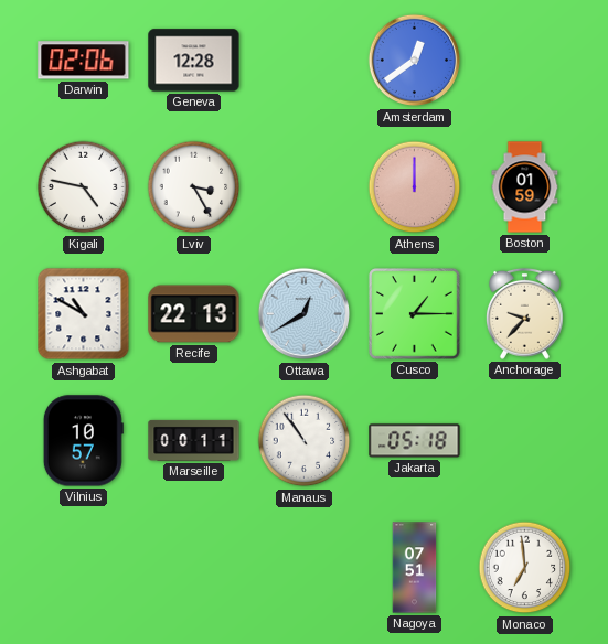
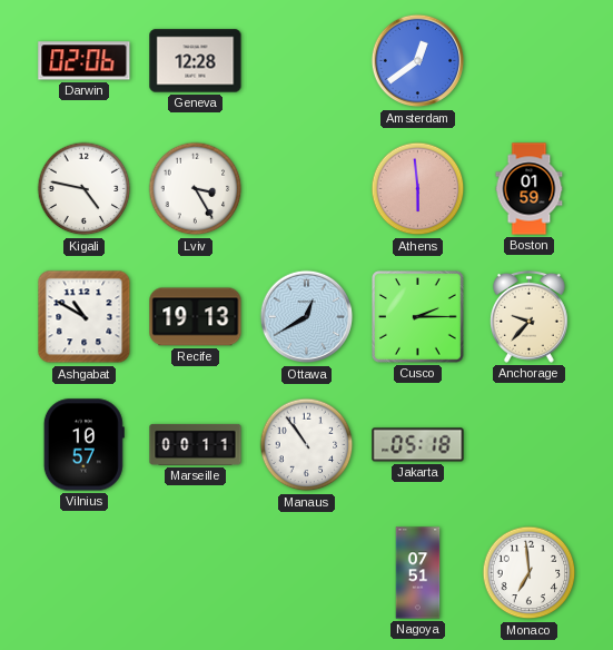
Athens: 12:00 -> 5:59 (418, 189)
Recife: 22:13 -> 19:13 (196, 317)
Cusco: 1:15 -> 2:15 (418, 317)
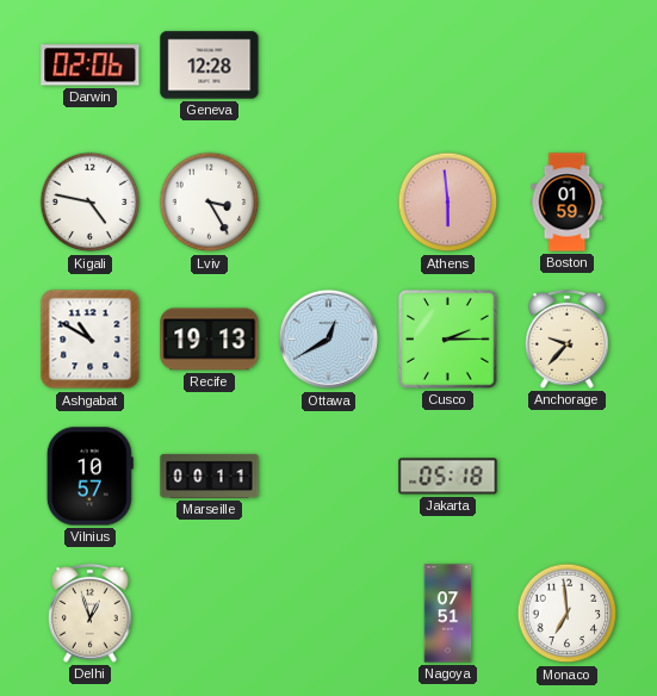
Amsterdam: 12:39 -> none (418, 61)
Manaus: 10:54 -> none (307, 445)
Delhi: none -> 12:57 (89, 613)
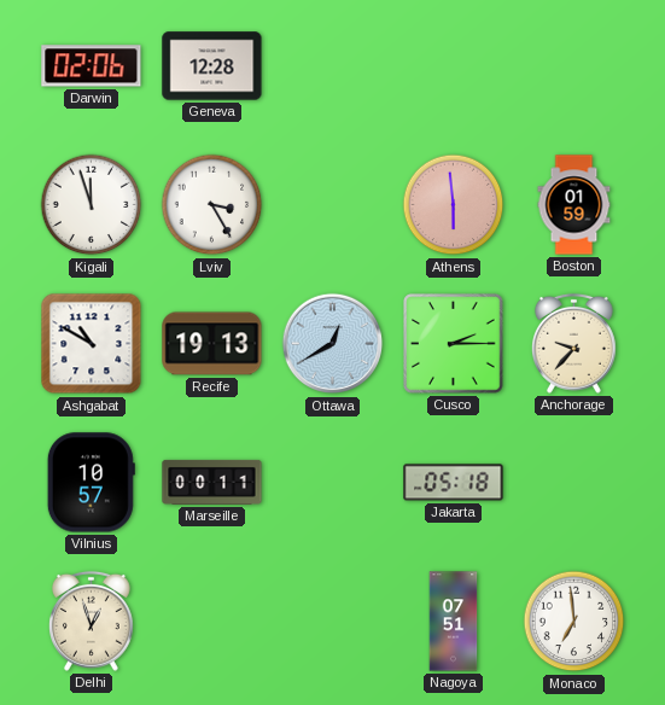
Kigali: 4:47 -> 11:57 (92, 205)
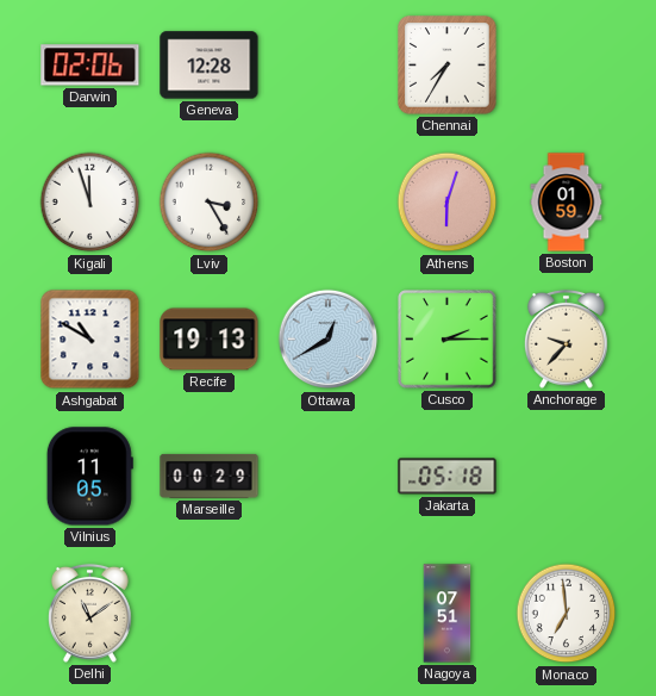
Chennai: none -> 7:35 (448, 66)
Athens: 5:59 -> 6:03 (448, 203)
Vilnius: 10:57 -> 11:05 (89, 477)
Marseille: 00:11 -> 00:29 (210, 476)
Delhi: 12:57 -> 11:09 (89, 613)
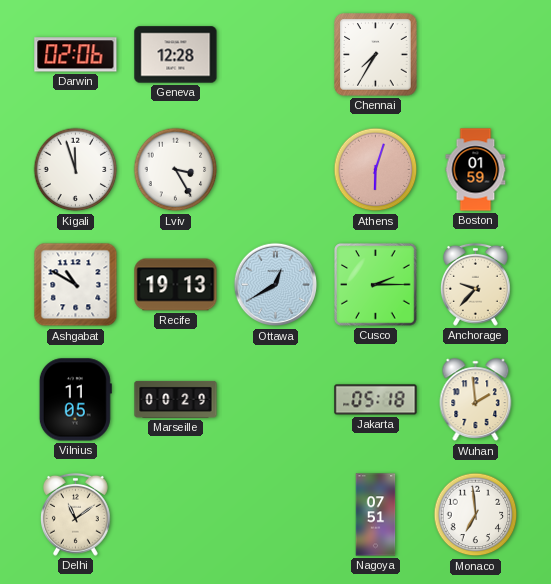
Wuhan: none -> 1:59 (476, 400)
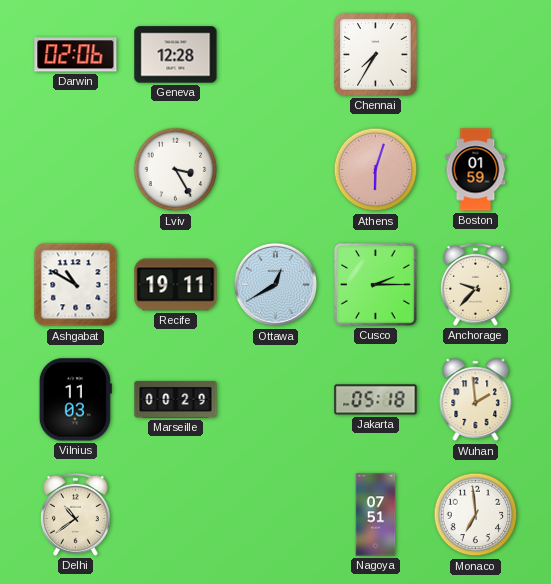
Kigali: 11:57 -> none (76, 170)
Recife: 19:13 -> 19:11 (176, 285)
Vilnius: 11:05 -> 11:03 (75, 400)
Delhi: 11:09 -> 10:39 (75, 514)
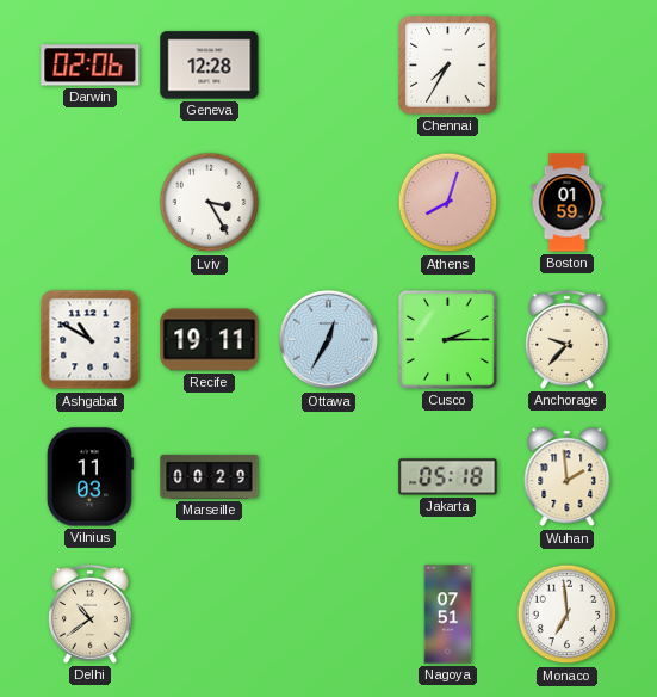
Athens: 6:03 -> 8:03 (448, 203)
Ottawa: 12:40 -> 12:35 (329, 340)
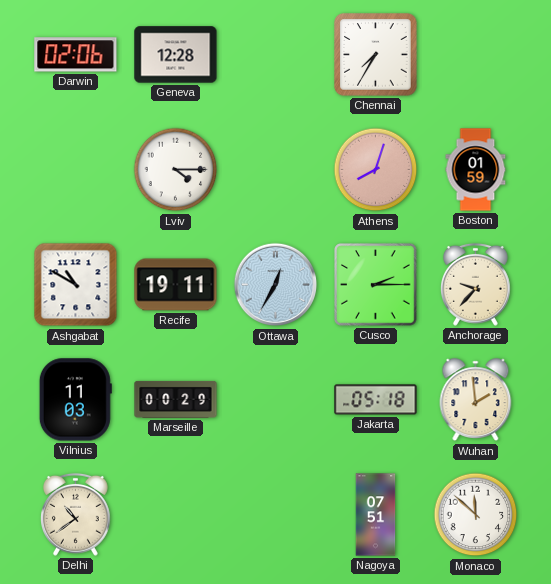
Lviv: 3:25 -> 4:15 (176, 170)
Monaco: 6:59 -> 11:52 (476, 515)
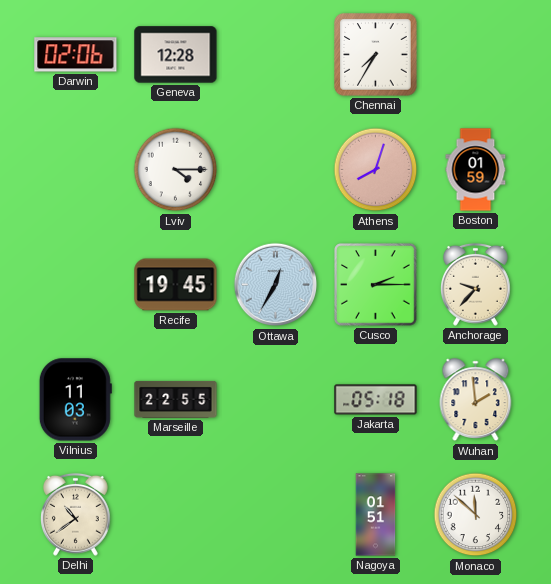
Ashgabat: 10:50 -> none (76, 285)
Recife: 19:11 -> 19:45 (176, 285)
Marseille: 00:29 -> 22:55 (176, 399)
Nagoya: 07:51 -> 01:51 (376, 515)
